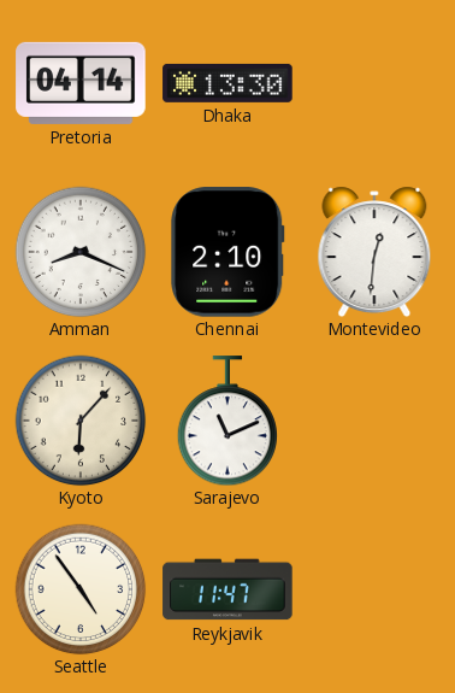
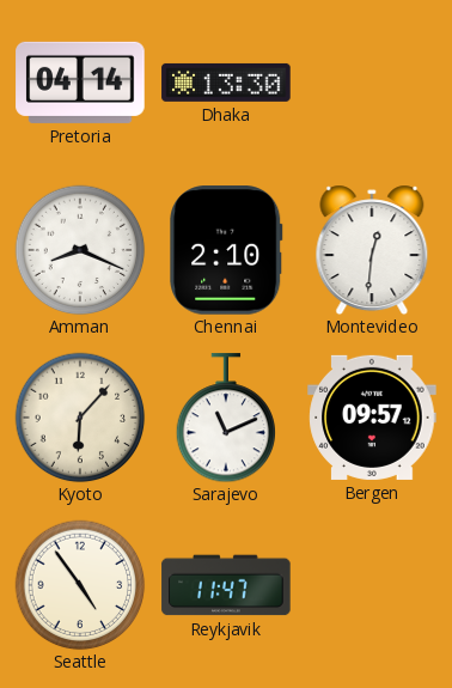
Bergen: none -> 09:57 (372, 418)
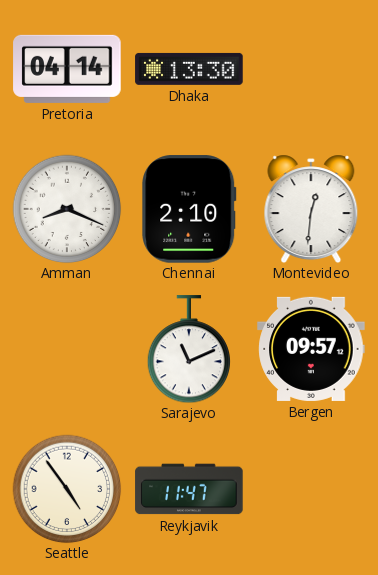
Kyoto: 6:07 -> none (80, 418)
